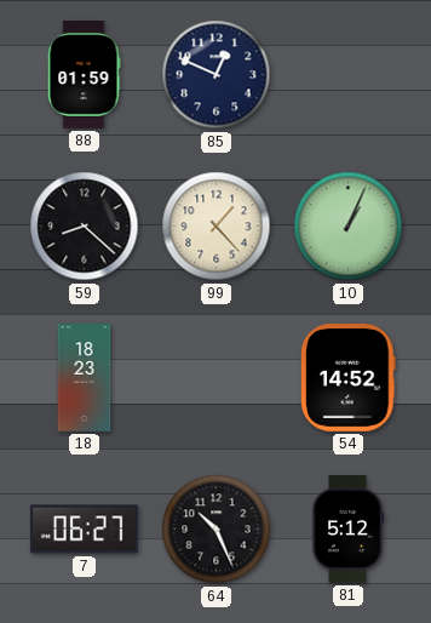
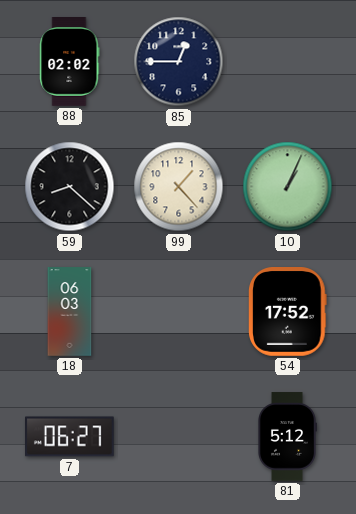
88: 01:59 -> 02:02 (70, 62)
85: 12:49 -> 12:45 (179, 62)
18: 18:23 -> 06:03 (70, 312)
54: 14:52 -> 17:52 (288, 312)
64: 10:26 -> none (217, 530)
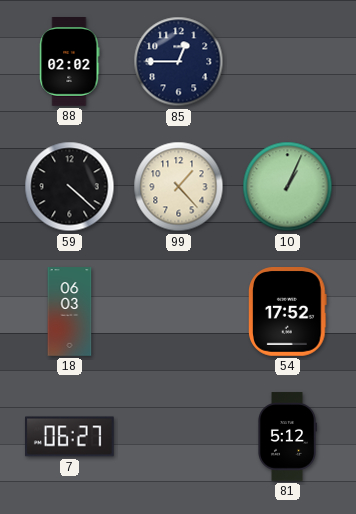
59: 8:22 -> 4:22 (70, 187)
